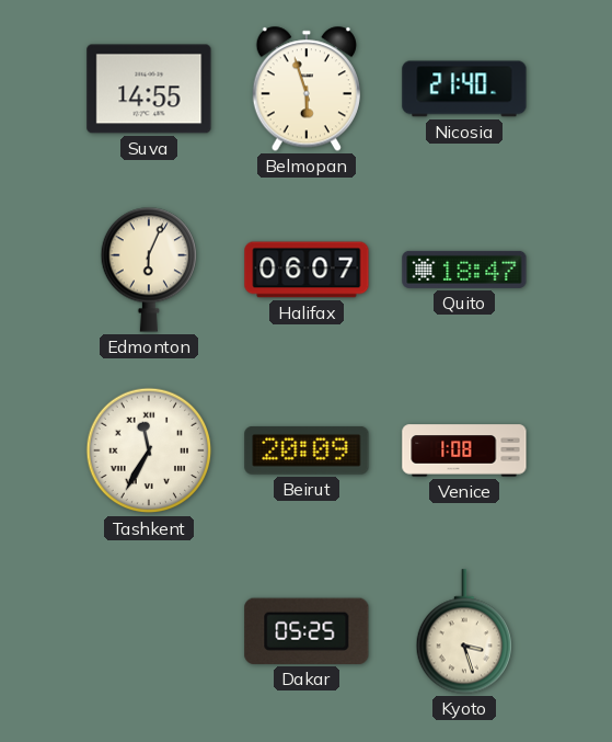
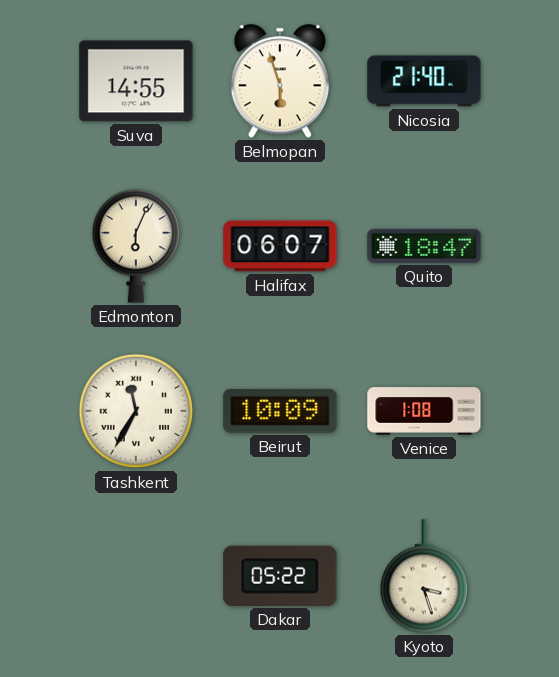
Beirut: 20:09 -> 10:09 (280, 411)
Dakar: 05:25 -> 05:22 (280, 576)
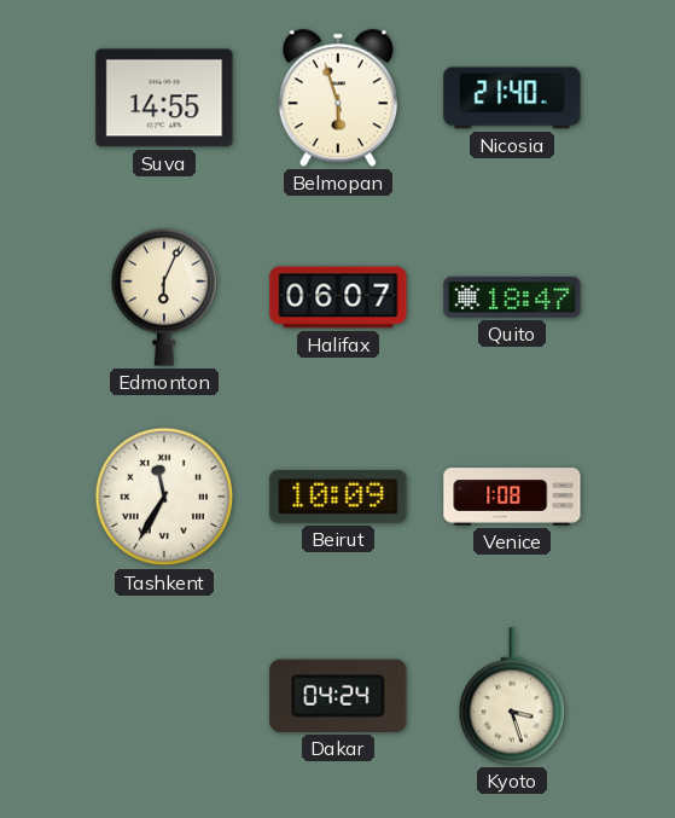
Dakar: 05:22 -> 04:24 (338, 696)
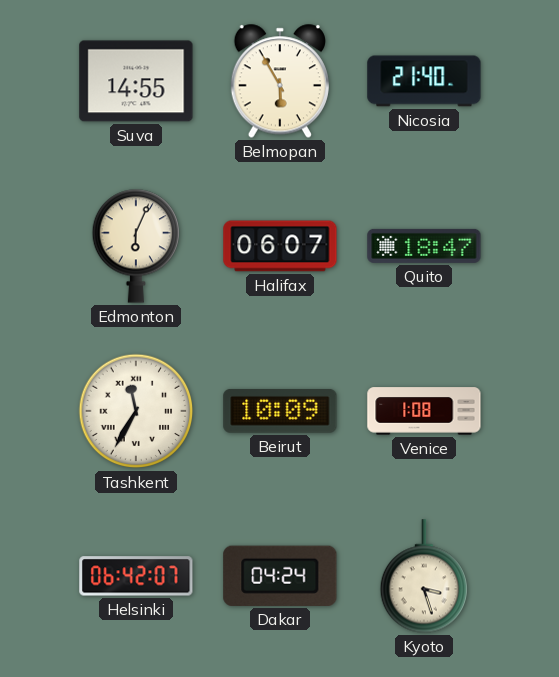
Belmopan: 5:57 -> 5:55 (280, 81)
Helsinki: none -> 06:42 (136, 576)
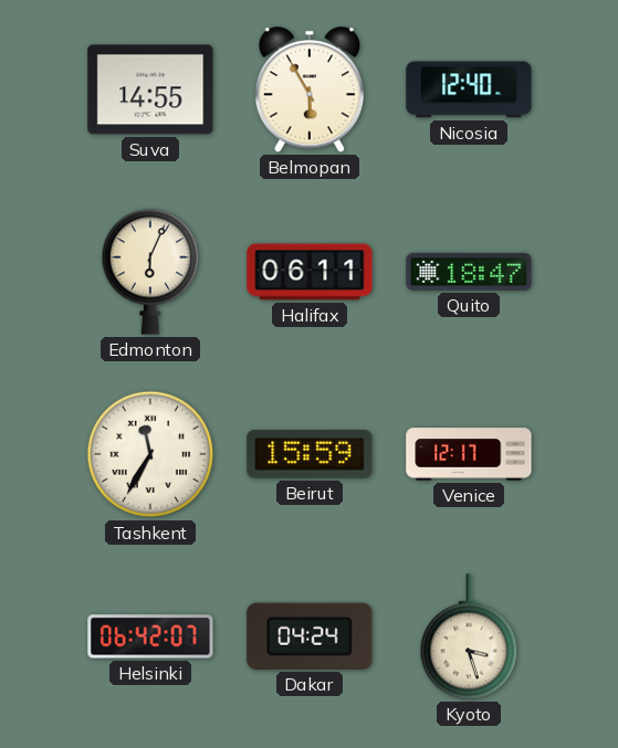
Nicosia: 21:40 -> 12:40 (469, 89)
Halifax: 06:07 -> 06:11 (310, 272)
Beirut: 10:09 -> 15:59 (310, 454)
Venice: 1:08 -> 12:17 (469, 454)
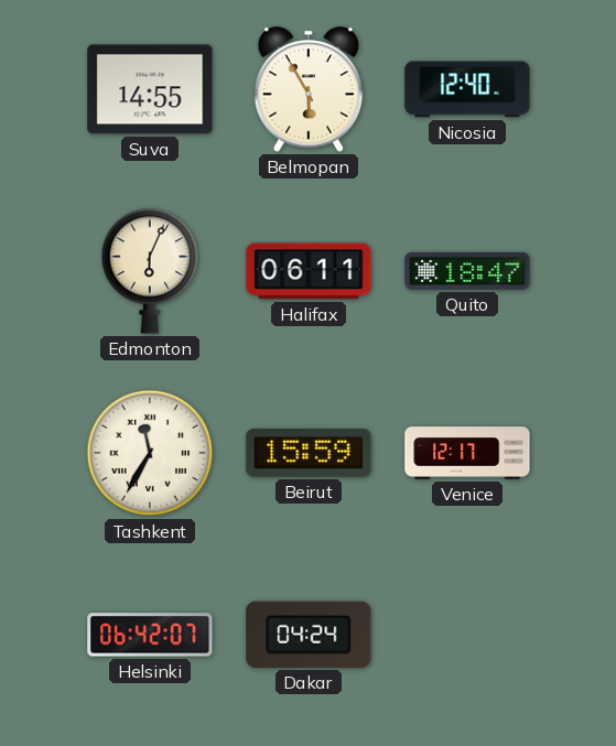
Kyoto: 3:27 -> none (468, 636)
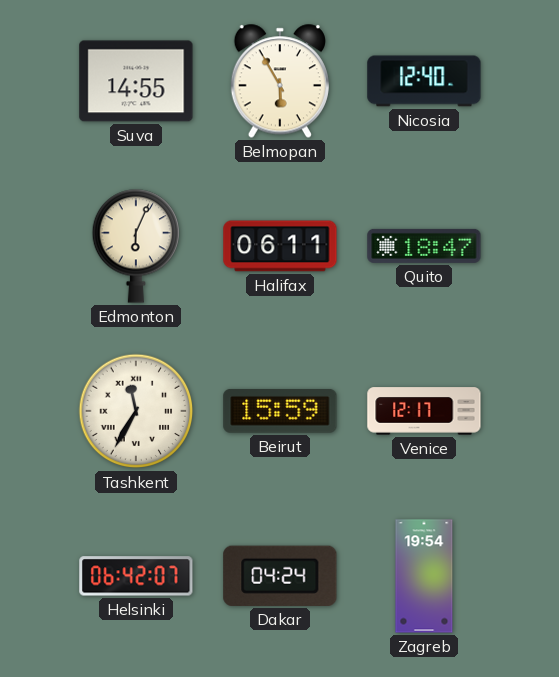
Zagreb: none -> 19:54 (424, 576)
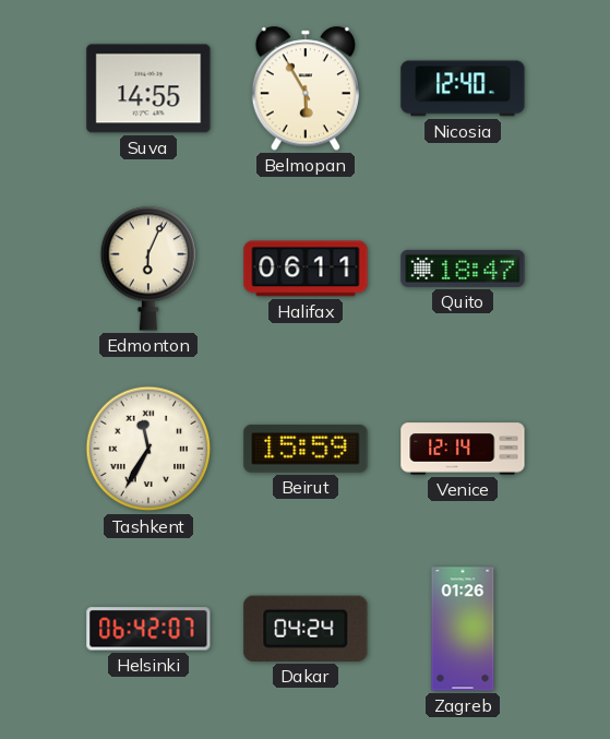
Venice: 12:17 -> 12:14 (463, 449)
Zagreb: 19:54 -> 01:26 (463, 629)
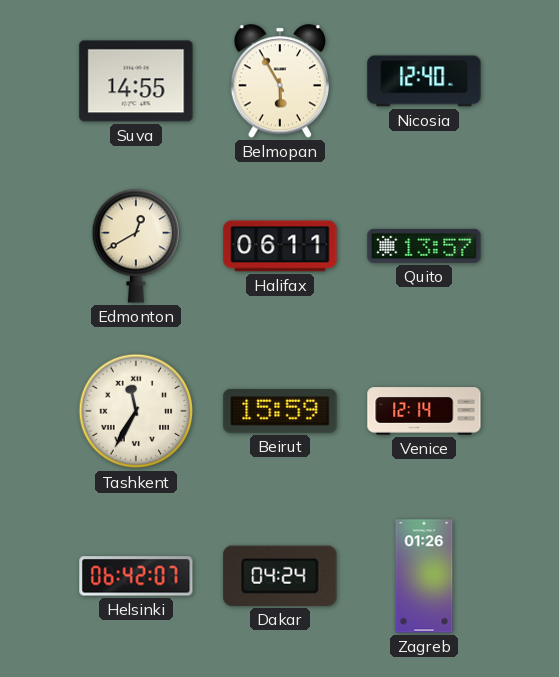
Edmonton: 6:04 -> 12:40 (135, 246)
Quito: 18:47 -> 13:57 (424, 246)
